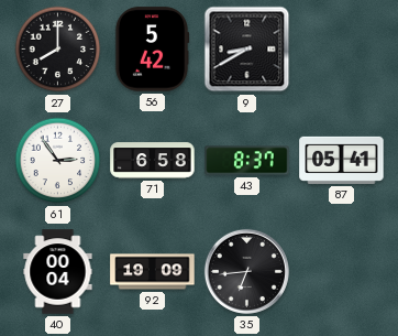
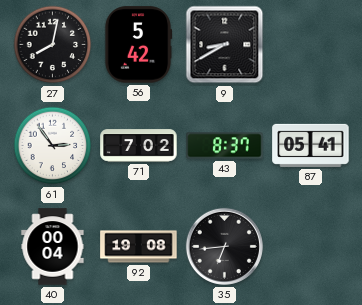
27: 8:00 -> 8:02 (53, 45)
71: 6:58 -> 7:02 (139, 146)
92: 19:09 -> 19:08 (139, 247)
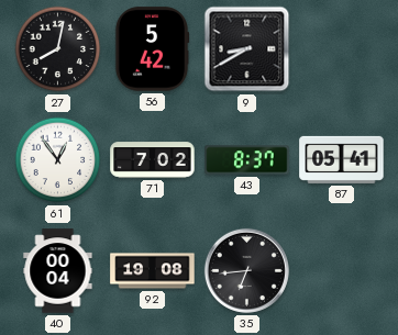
61: 2:54 -> 12:54 (58, 160)
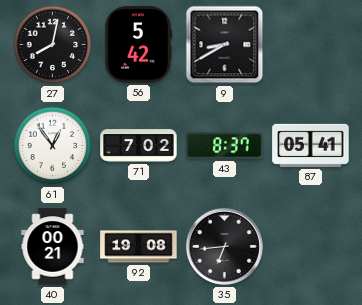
40: 00:04 -> 00:21 (53, 247)
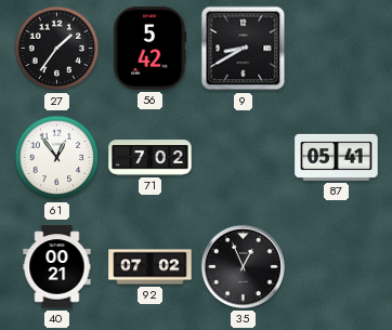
27: 8:02 -> 1:36 (57, 49)
43: 8:37 -> none (225, 146)
92: 19:08 -> 07:02 (151, 267)
35: 6:44 -> 12:56 (243, 266)
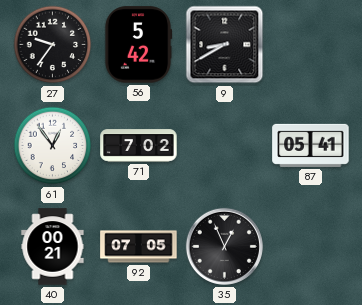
27: 1:36 -> 9:36 (53, 45)
92: 07:02 -> 07:05 (139, 247)
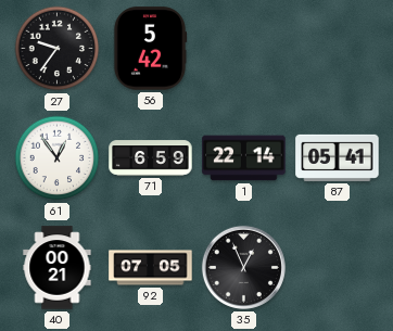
9: 8:40 -> none (225, 45)
71: 7:02 -> 6:59 (151, 158)
1: none -> 22:14 (244, 158)
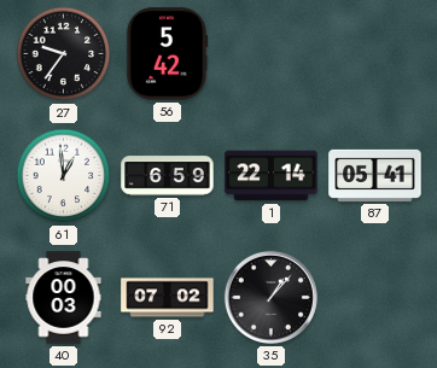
61: 12:54 -> 12:59 (64, 176)
40: 00:21 -> 00:03 (64, 298)
92: 07:05 -> 07:02 (168, 298)
35: 12:56 -> 1:07 (270, 297)
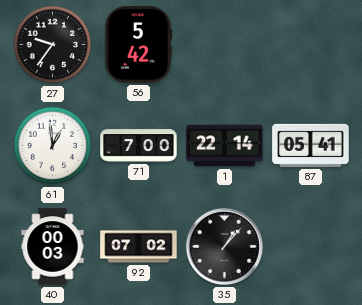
71: 6:59 -> 7:00 (139, 146)
